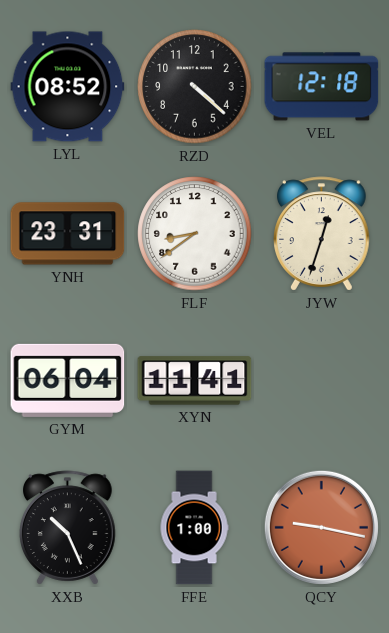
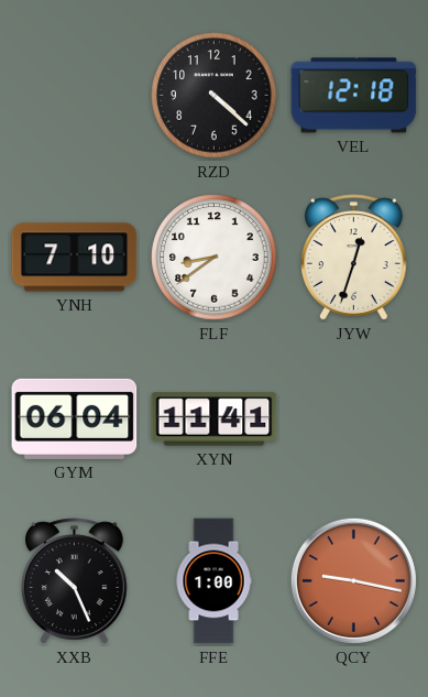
LYL: 08:52 -> none (68, 87)
YNH: 23:31 -> 7:10 (75, 258)
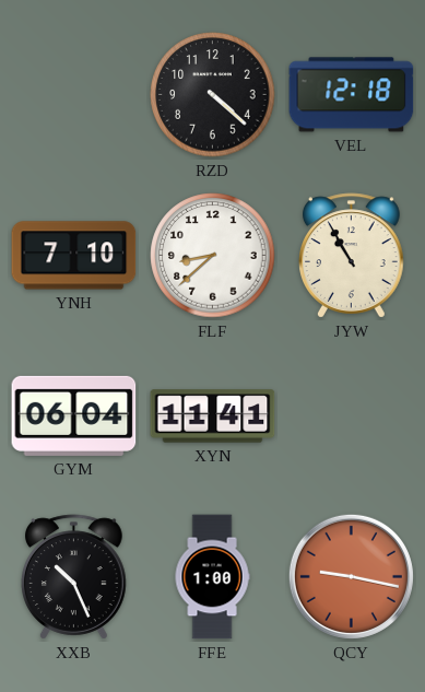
FLF: 8:39 -> 8:38 (213, 256)
JYW: 12:33 -> 10:55 (352, 256)
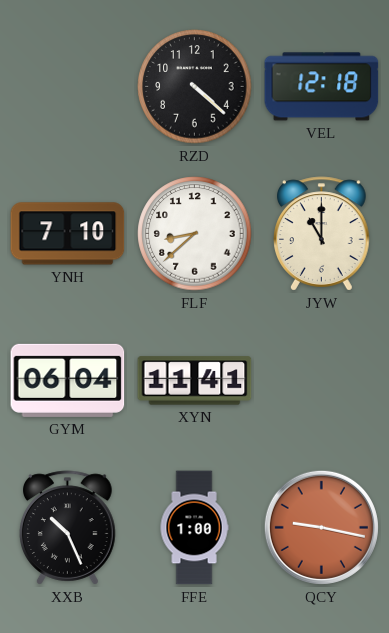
JYW: 10:55 -> 11:00 (322, 234)
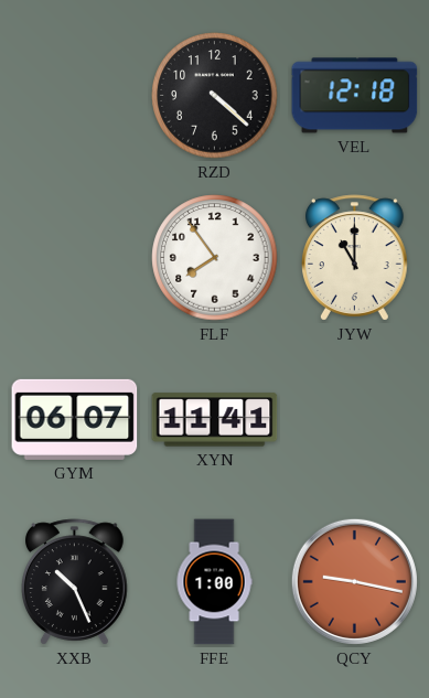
YNH: 7:10 -> none (68, 234)
FLF: 8:38 -> 7:54 (215, 258)
GYM: 06:04 -> 06:07 (75, 419)
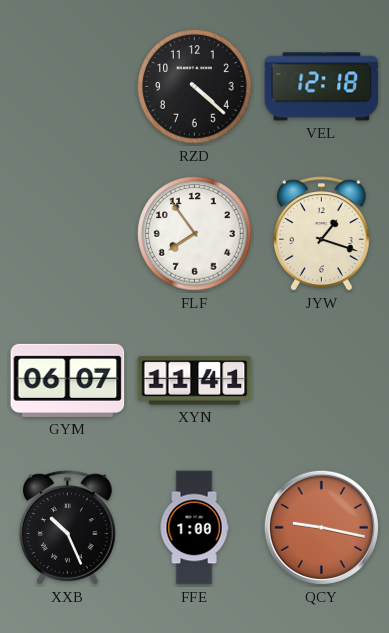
JYW: 11:00 -> 1:18 (322, 234)
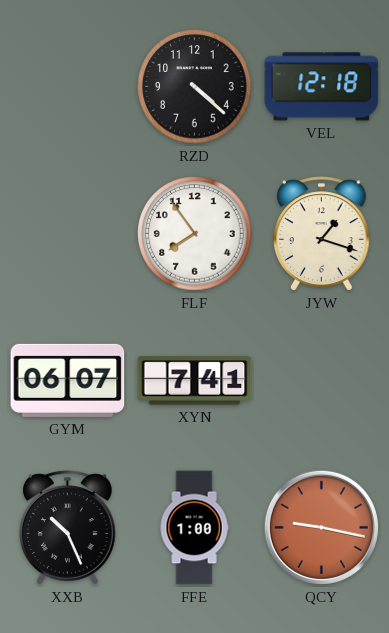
XYN: 11:41 -> 7:41 (195, 381)
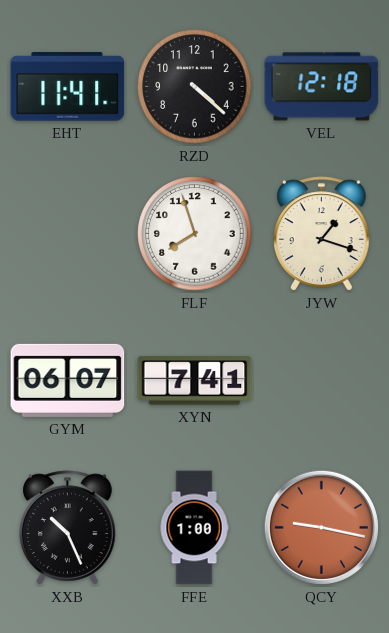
EHT: none -> 11:41 (68, 87)
FLF: 7:54 -> 7:57 (195, 234)
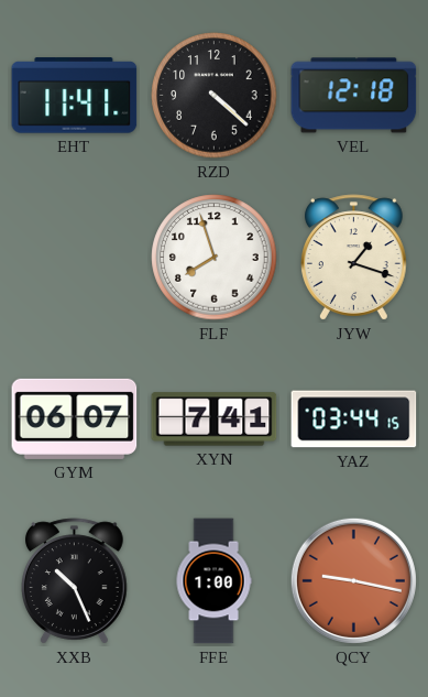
YAZ: none -> 03:44 (354, 420)
